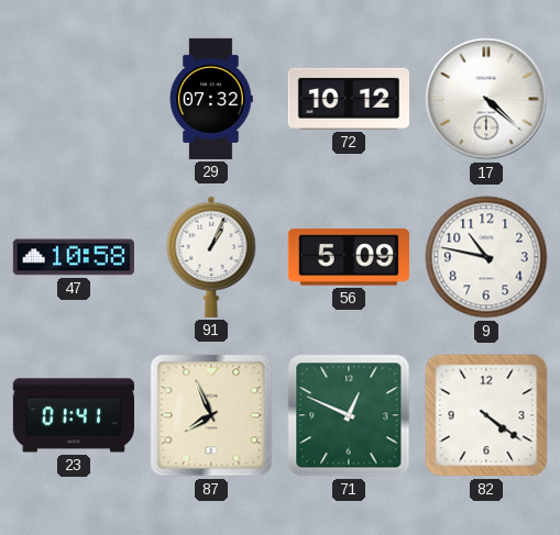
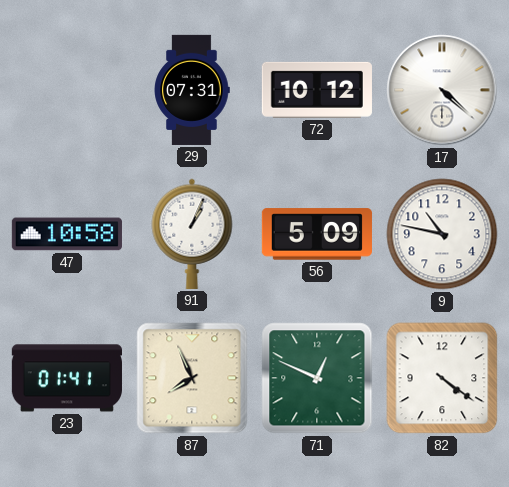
29: 07:32 -> 07:31 (192, 90)
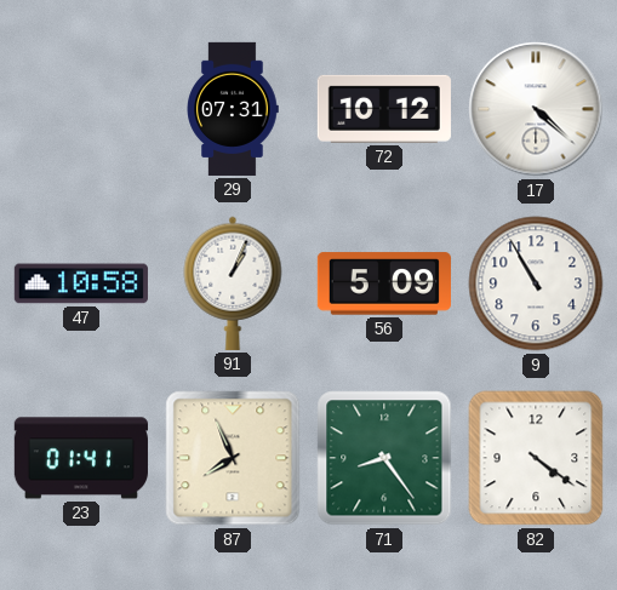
9: 10:47 -> 10:55 (536, 283)
71: 12:49 -> 8:24 (384, 458)
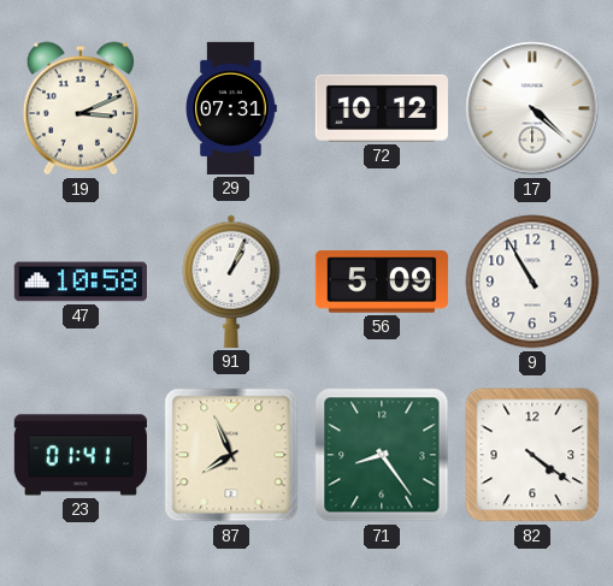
19: none -> 3:11 (81, 108)
